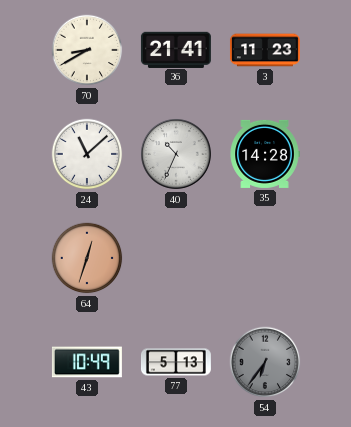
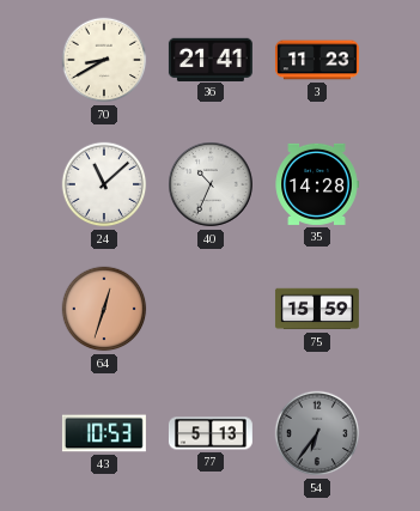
75: none -> 15:59 (317, 309)
43: 10:49 -> 10:53 (104, 433)
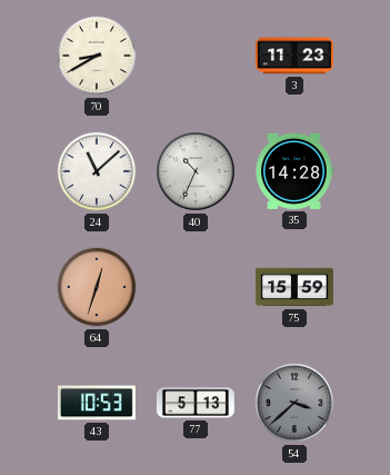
36: 21:41 -> none (211, 59)
54: 6:36 -> 3:38 (294, 403)
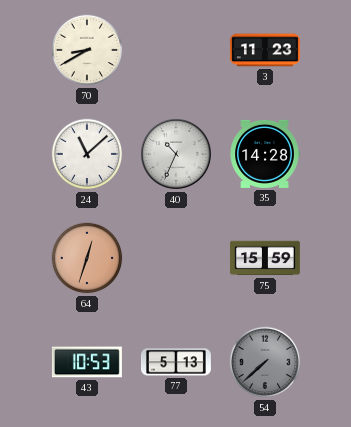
54: 3:38 -> 7:38 (265, 362)
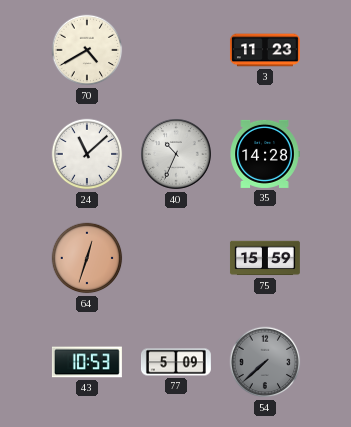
70: 8:40 -> 4:40 (87, 50)
77: 5:13 -> 5:09 (176, 362)
